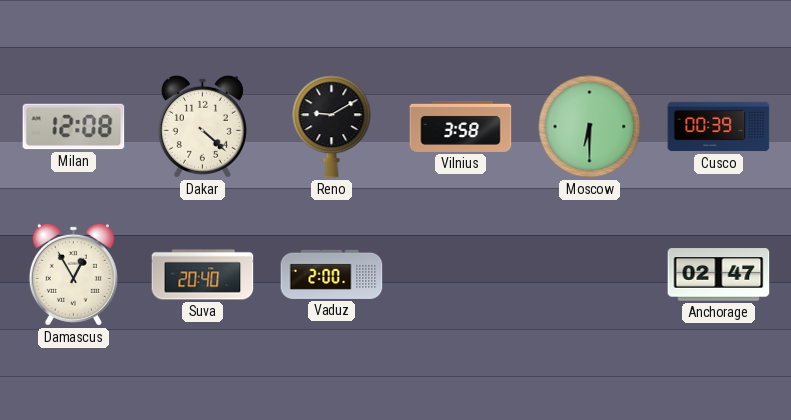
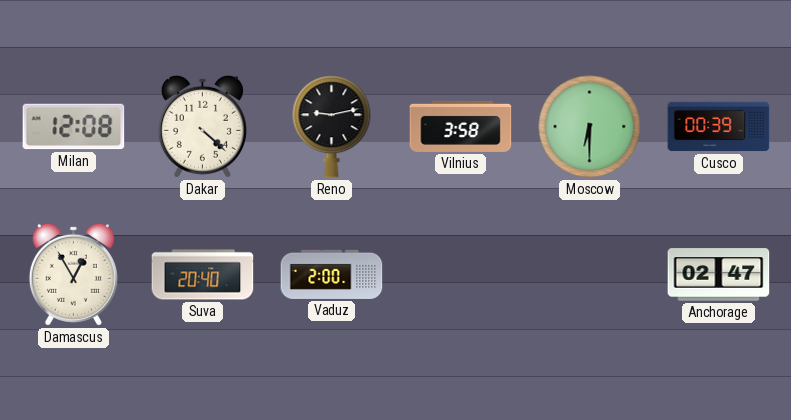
Reno: 9:10 -> 9:13 (332, 127)
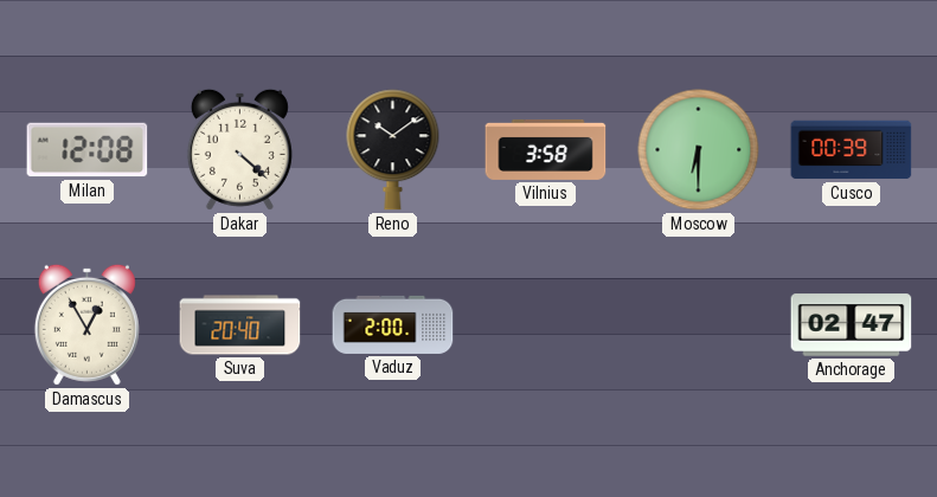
Reno: 9:13 -> 10:09 (393, 150)
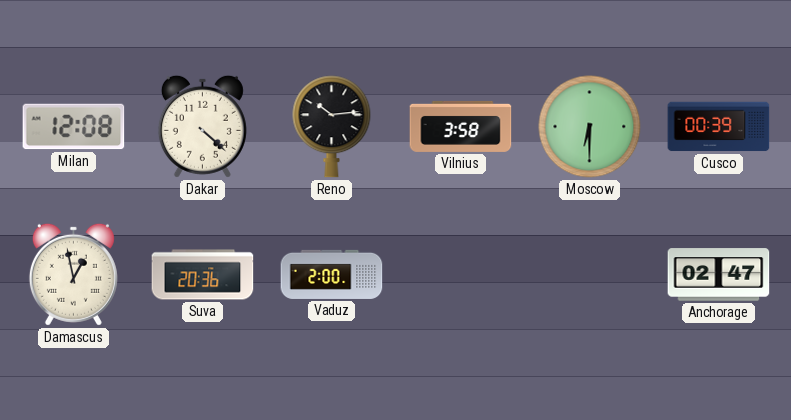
Reno: 10:09 -> 10:14 (332, 127)
Damascus: 12:55 -> 12:58 (73, 274)
Suva: 20:40 -> 20:36 (203, 275)
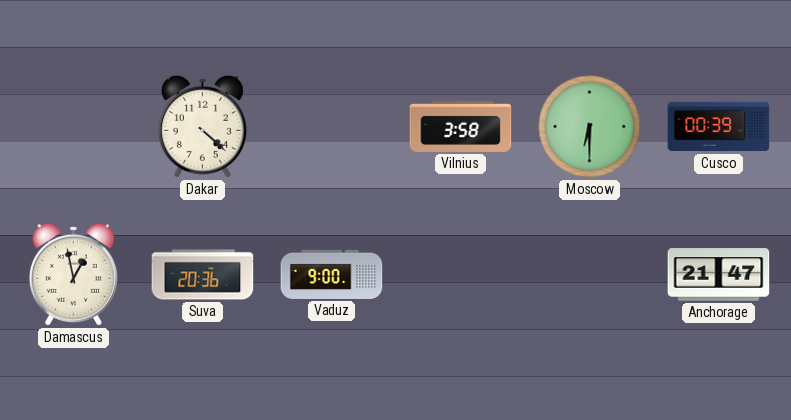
Milan: 12:08 -> none (74, 127)
Reno: 10:14 -> none (332, 127)
Vaduz: 2:00 -> 9:00 (332, 274)
Anchorage: 02:47 -> 21:47 (719, 275)
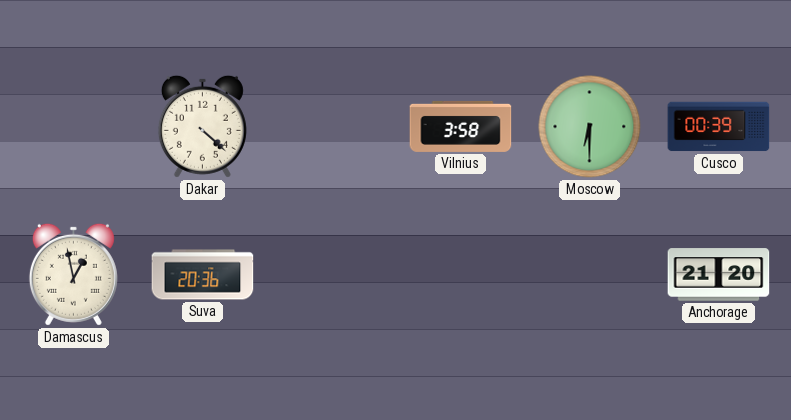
Vaduz: 9:00 -> none (332, 274)
Anchorage: 21:47 -> 21:20 (719, 275)
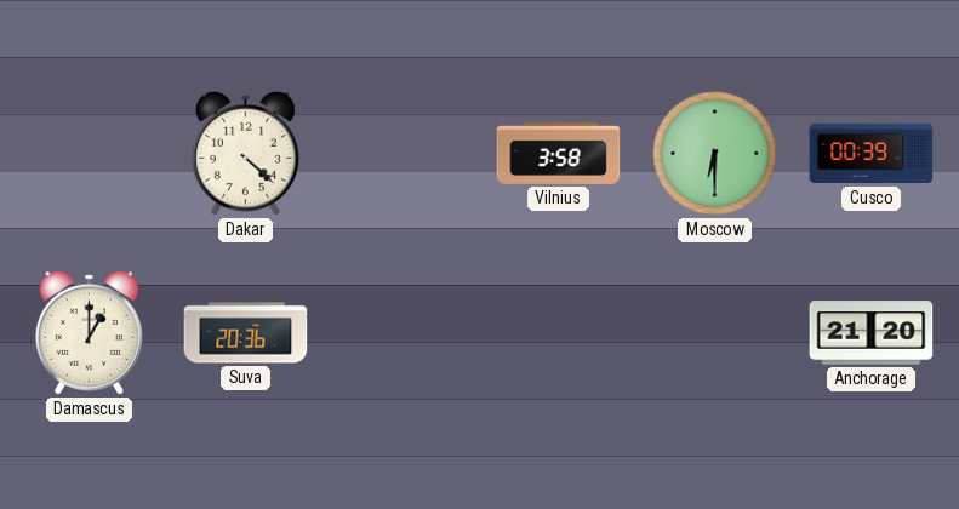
Damascus: 12:58 -> 1:00 (89, 332)
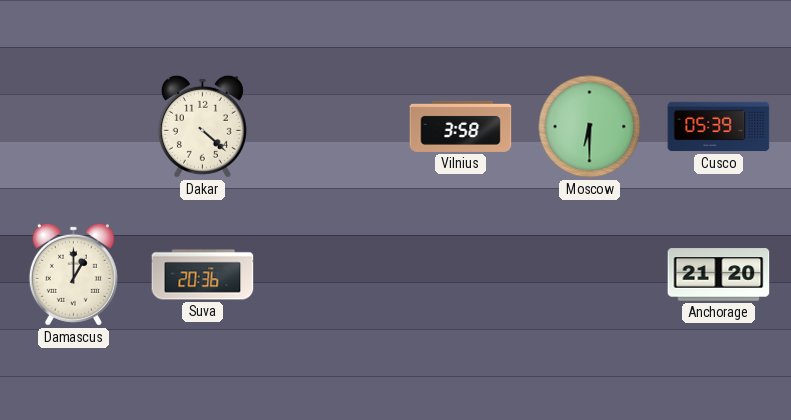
Cusco: 00:39 -> 05:39 (719, 127)
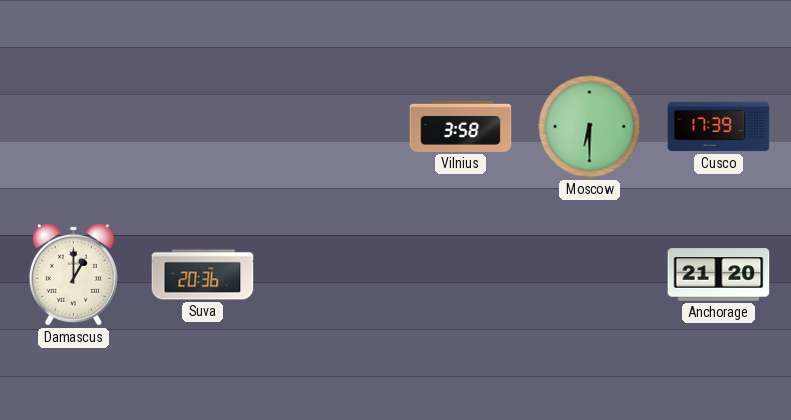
Dakar: 4:22 -> none (202, 126)
Cusco: 05:39 -> 17:39 (719, 127)
